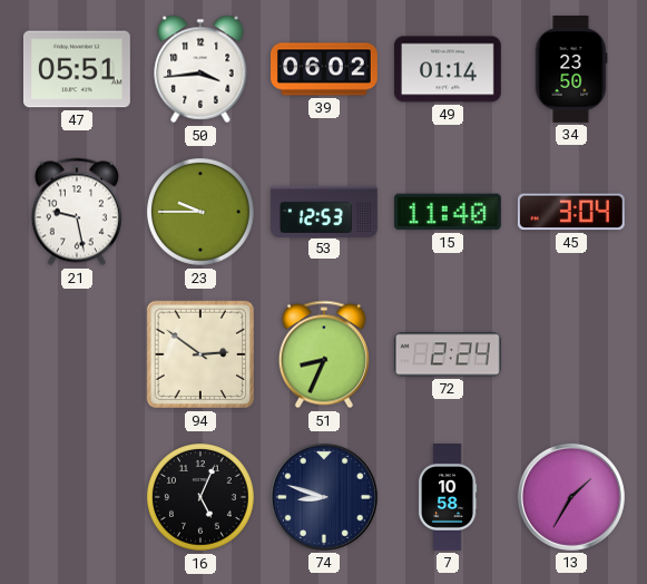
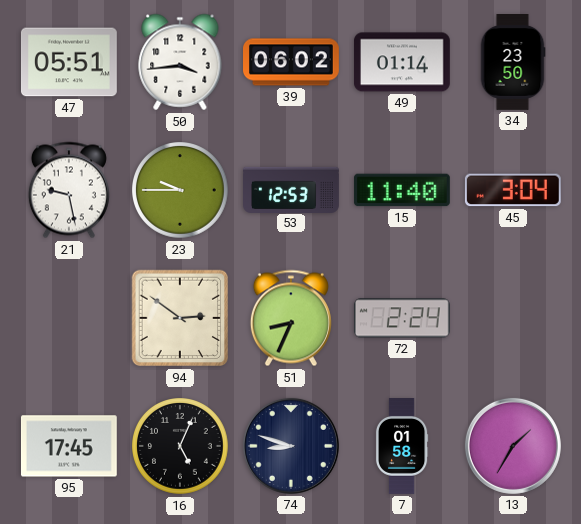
95: none -> 17:45 (69, 446)
7: 10:58 -> 01:58 (402, 447)
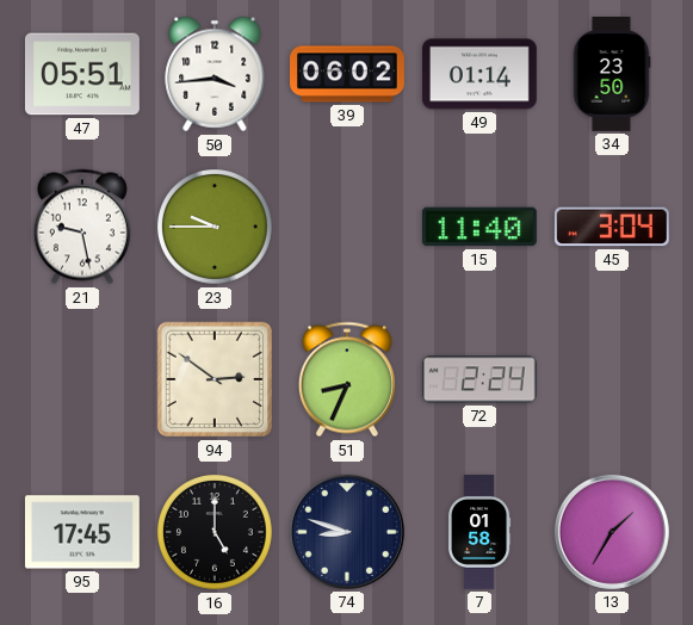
53: 12:53 -> none (292, 189)
16: 5:04 -> 5:00 (216, 533)
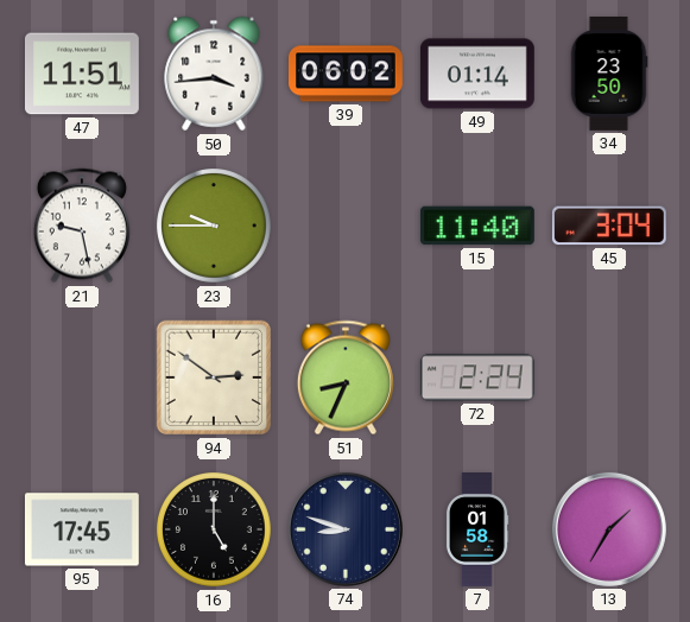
47: 05:51 -> 11:51 (82, 74)
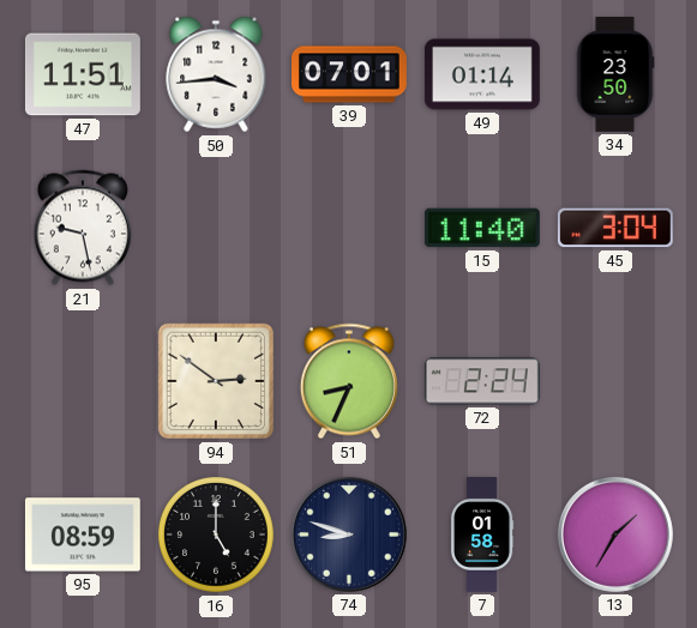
39: 06:02 -> 07:01 (350, 74)
23: 9:45 -> none (215, 227)
95: 17:45 -> 08:59 (83, 535)
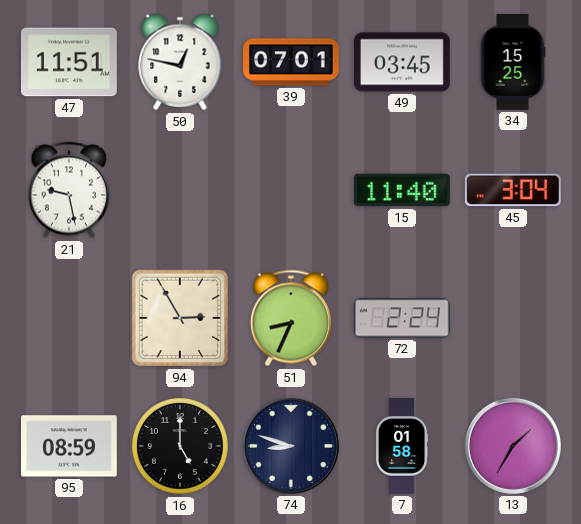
50: 3:44 -> 12:47 (180, 62)
49: 01:14 -> 03:45 (402, 62)
34: 23:50 -> 15:25 (513, 63)
94: 2:51 -> 2:55 (180, 318)
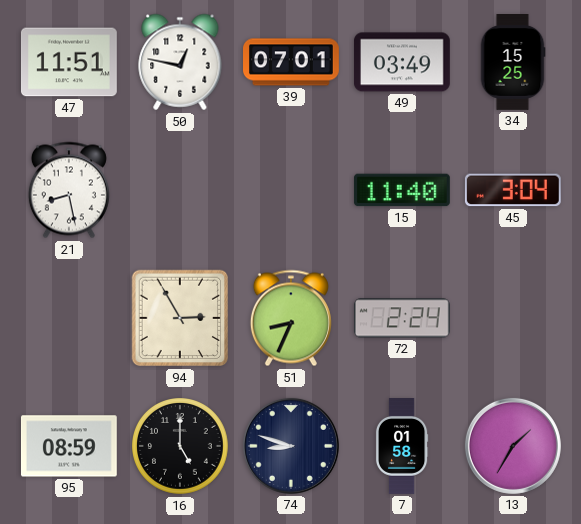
49: 03:45 -> 03:49 (402, 62)
21: 9:28 -> 8:28 (69, 190)
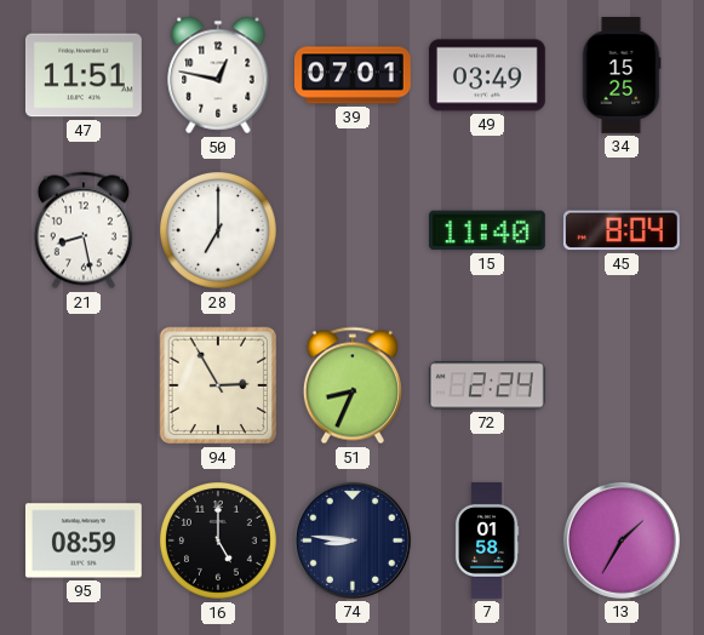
28: none -> 7:00 (219, 231)
45: 3:04 -> 8:04 (622, 230)
74: 8:48 -> 8:46 (353, 540)
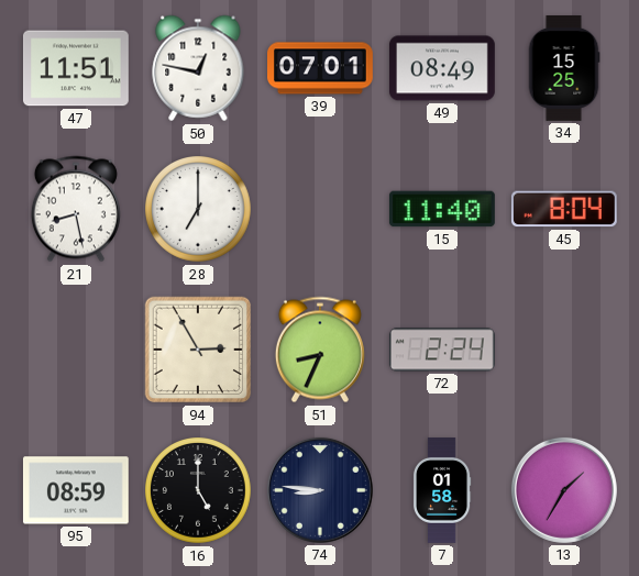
49: 03:49 -> 08:49 (442, 68)
